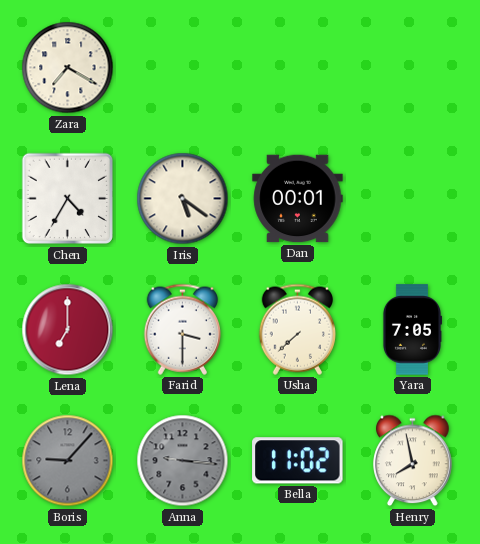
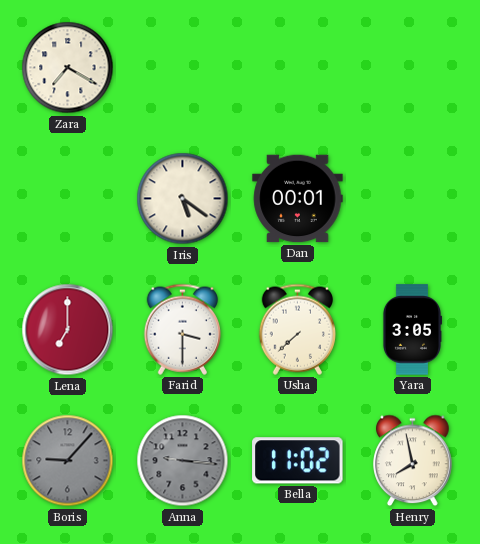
Chen: 4:35 -> none (68, 199)
Yara: 7:05 -> 3:05 (411, 330)
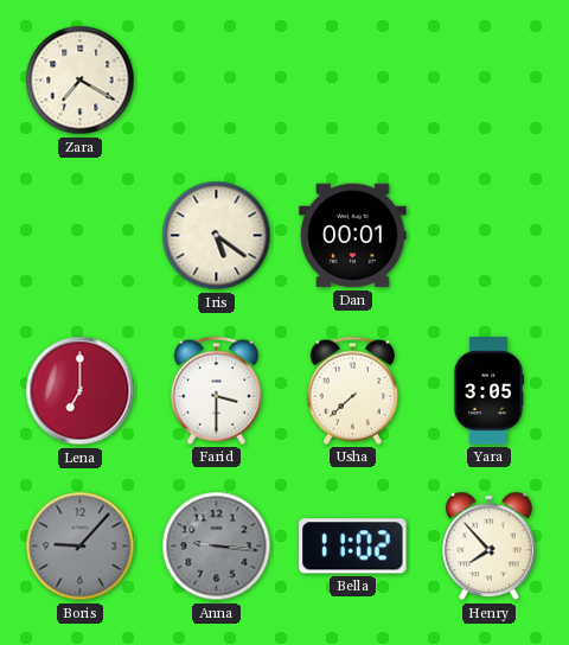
Henry: 7:58 -> 7:53 (490, 547)
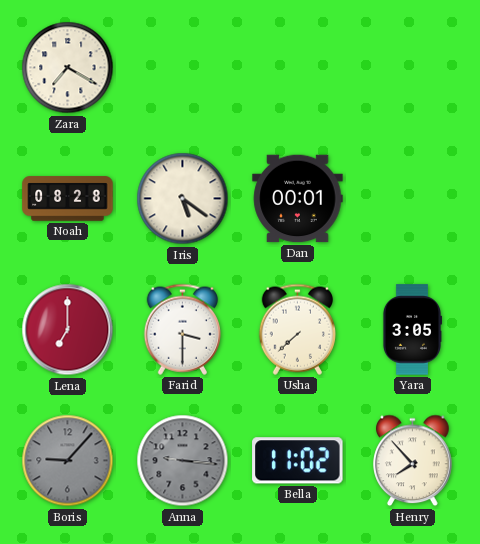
Noah: none -> 08:28 (68, 199)
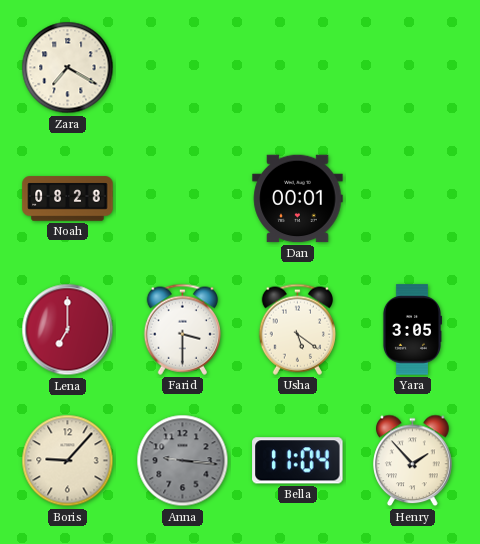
Iris: 5:21 -> none (183, 199)
Usha: 7:38 -> 5:21 (297, 329)
Boris dial: grey -> cream (68, 461)
Bella: 11:02 -> 11:04 (298, 461)
Henry: 7:53 -> 1:53 (413, 461)
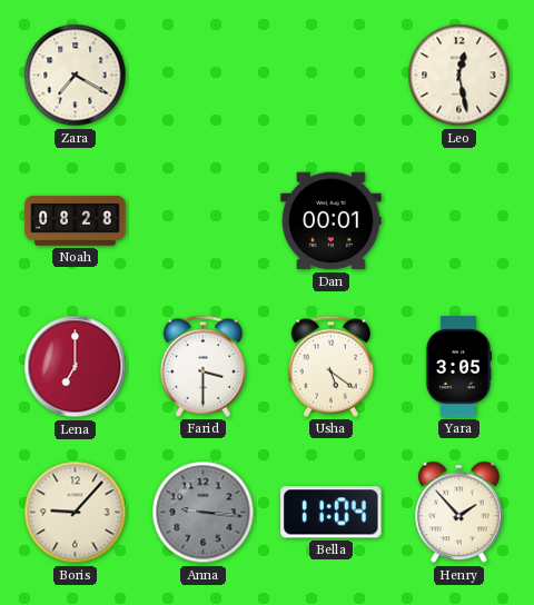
Leo: none -> 12:28 (459, 76)
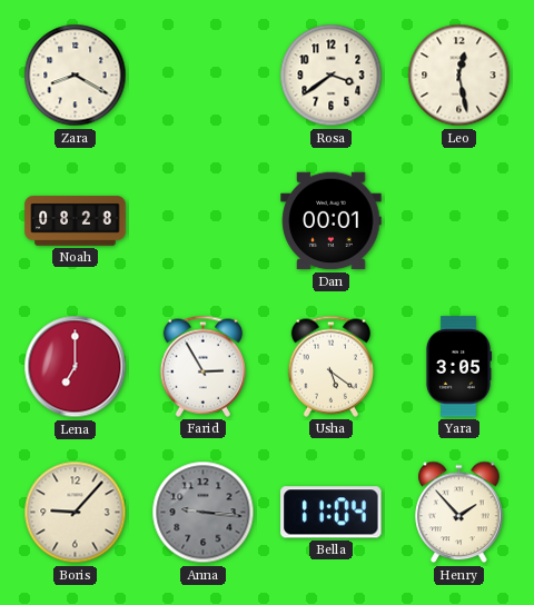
Zara: 7:20 -> 8:20 (76, 76)
Rosa: none -> 3:39 (332, 76)
Farid: 3:30 -> 2:55 (202, 366)
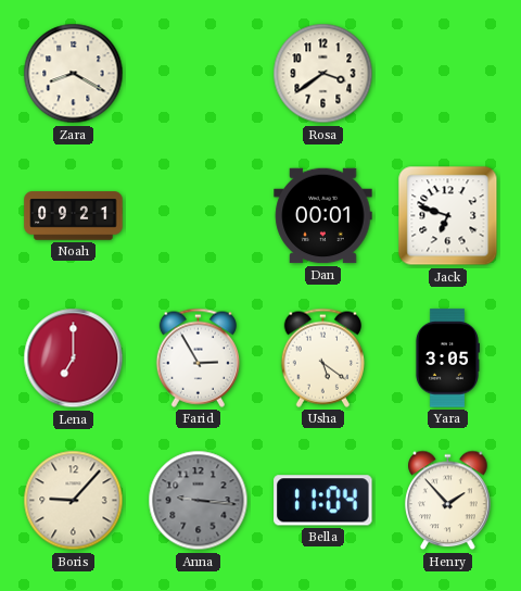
Leo: 12:28 -> none (459, 76)
Noah: 08:28 -> 09:21 (74, 216)
Jack: none -> 6:48 (448, 216)
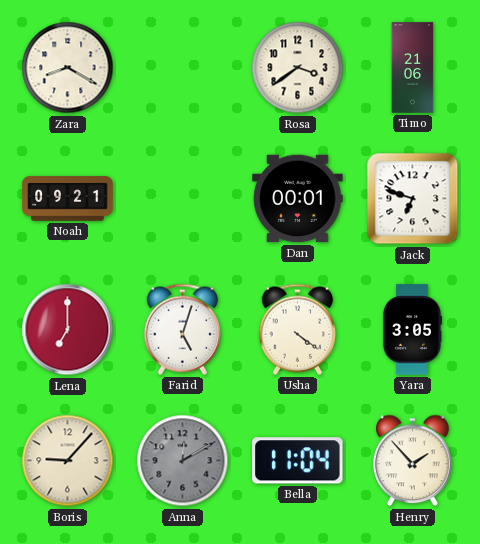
Timo: none -> 21:06 (413, 68)
Farid: 2:55 -> 5:03 (182, 329)
Usha: 5:21 -> 4:21 (297, 329)
Anna: 9:16 -> 12:10 (183, 461)
